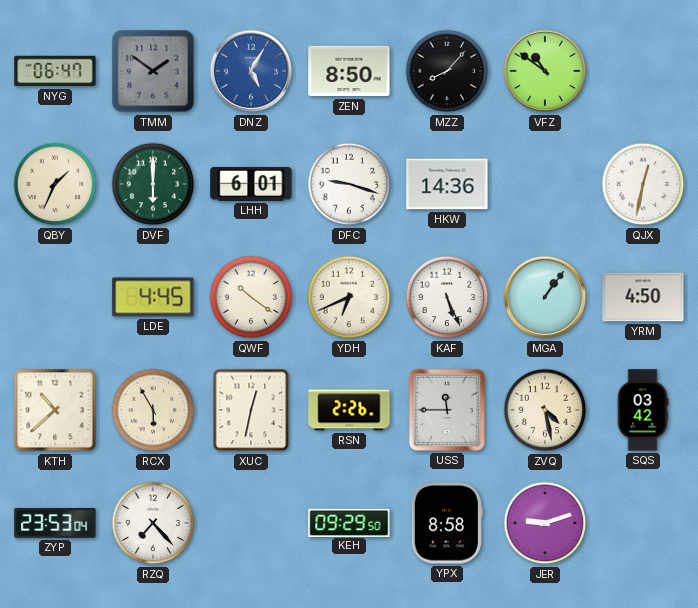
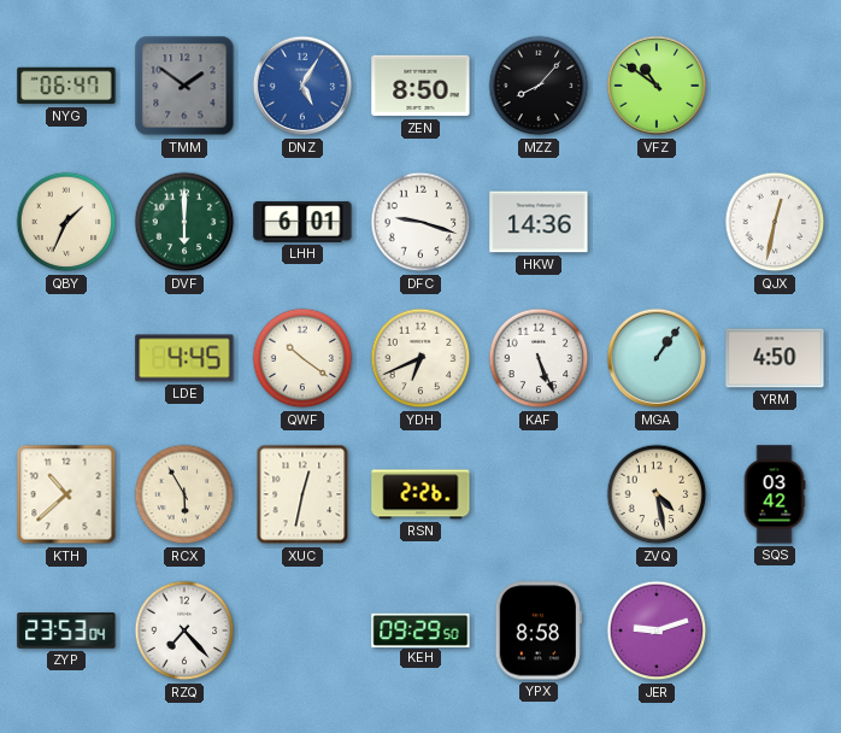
USS: 11:45 -> none (447, 410)
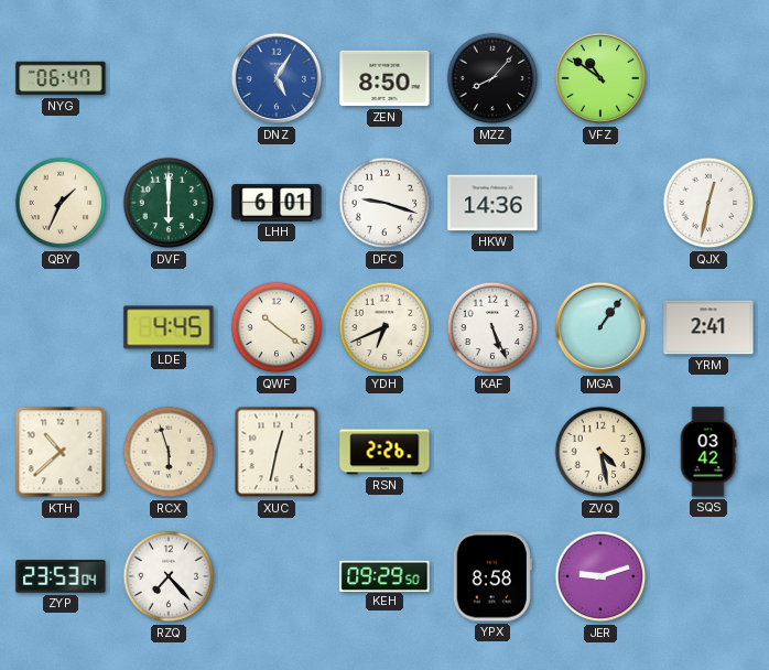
TMM: 1:51 -> none (184, 86)
YRM: 4:50 -> 2:41 (708, 327)
RCX: 5:55 -> 5:57 (169, 452)
